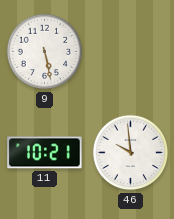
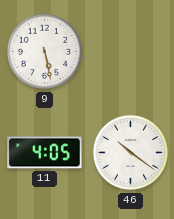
11: 10:21 -> 4:05 (45, 153)
46: 9:59 -> 10:21 (131, 153)
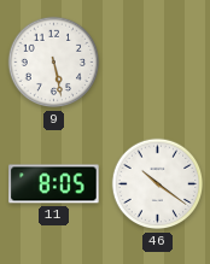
11: 4:05 -> 8:05 (54, 184)
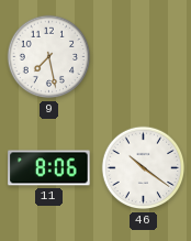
9: 5:28 -> 7:28 (49, 57)
11: 8:05 -> 8:06 (49, 168)
